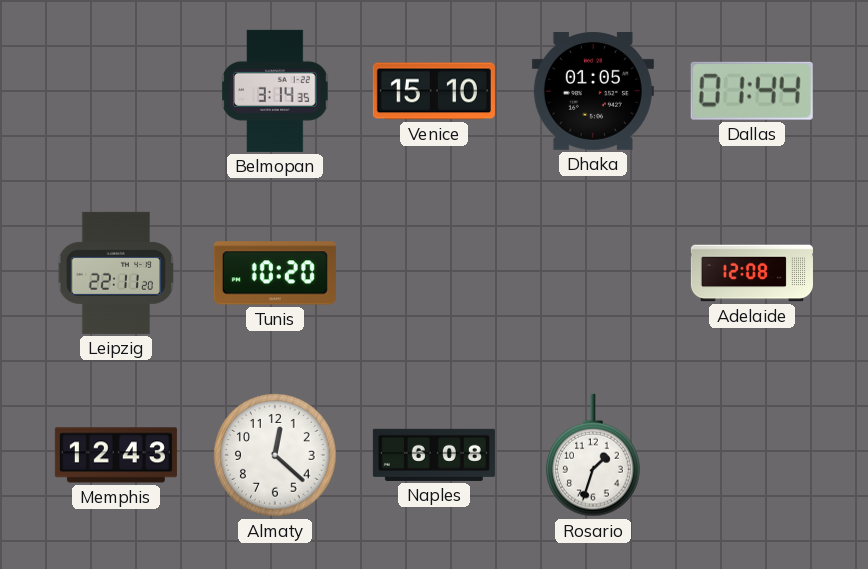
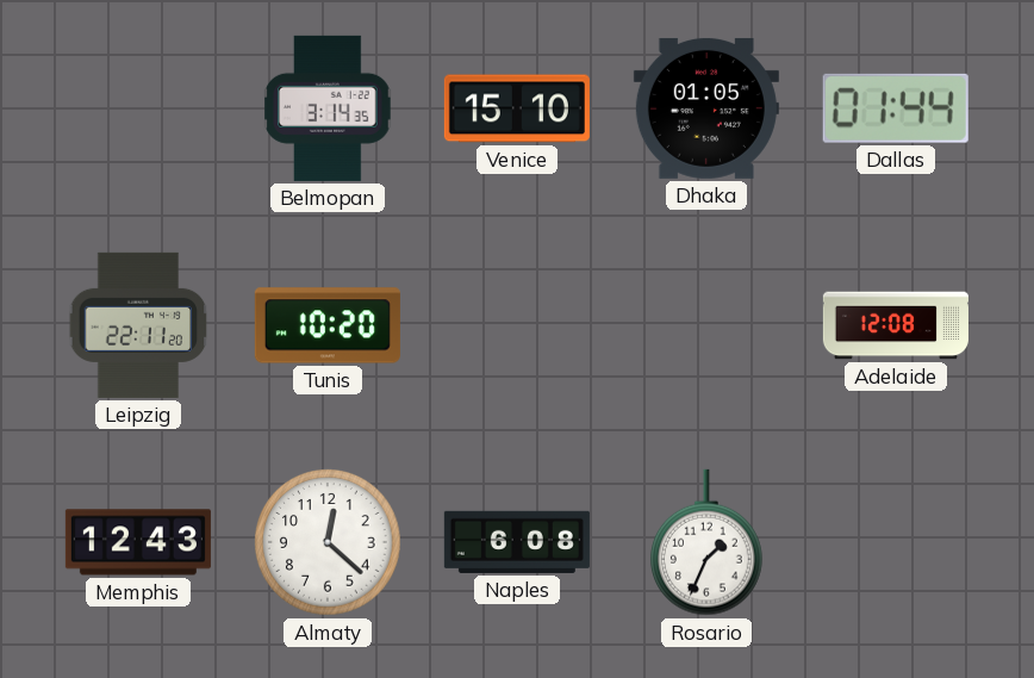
Rosario: 1:33 -> 1:34 (708, 542)
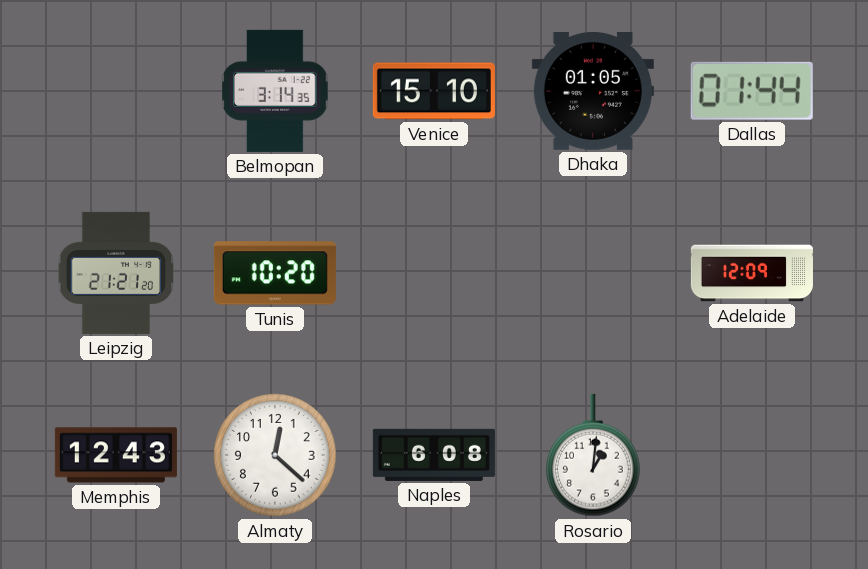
Leipzig: 22:11 -> 21:21 (116, 273)
Adelaide: 12:08 -> 12:09 (752, 273)
Rosario: 1:34 -> 1:01 (594, 455)
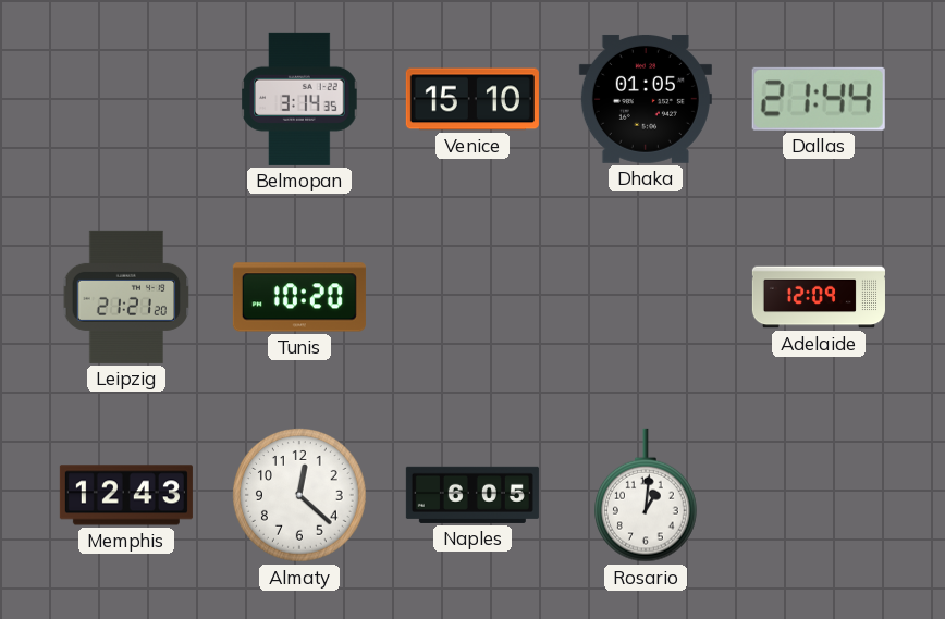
Dallas: 01:44 -> 21:44 (819, 99)
Naples: 6:08 -> 6:05 (472, 495)
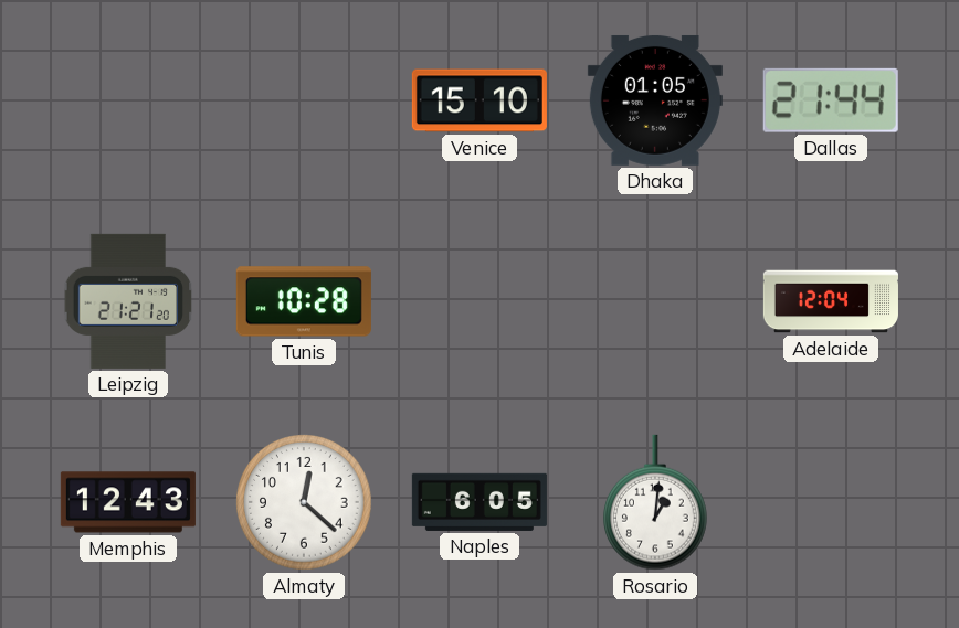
Belmopan: 3:14 -> none (299, 99)
Tunis: 10:20 -> 10:28 (304, 301)
Adelaide: 12:09 -> 12:04 (831, 301)
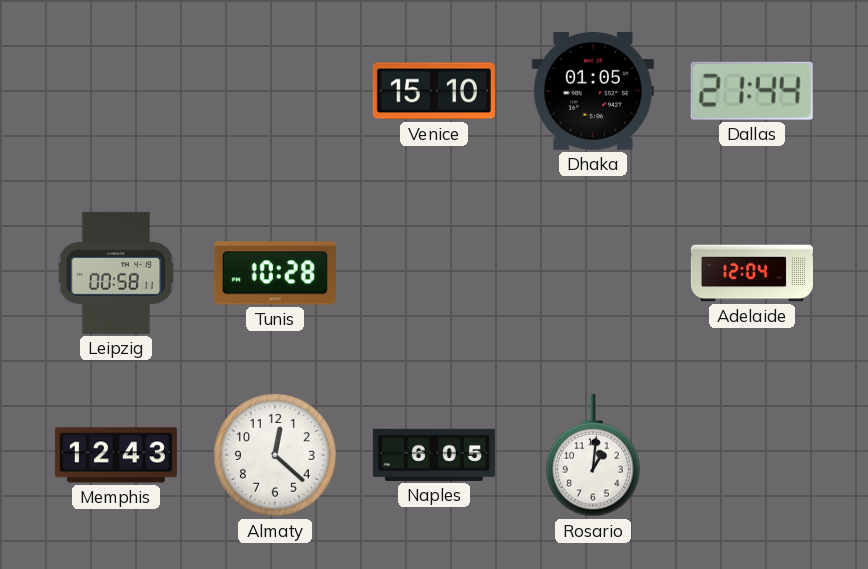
Leipzig: 21:21 -> 00:58 (116, 273)
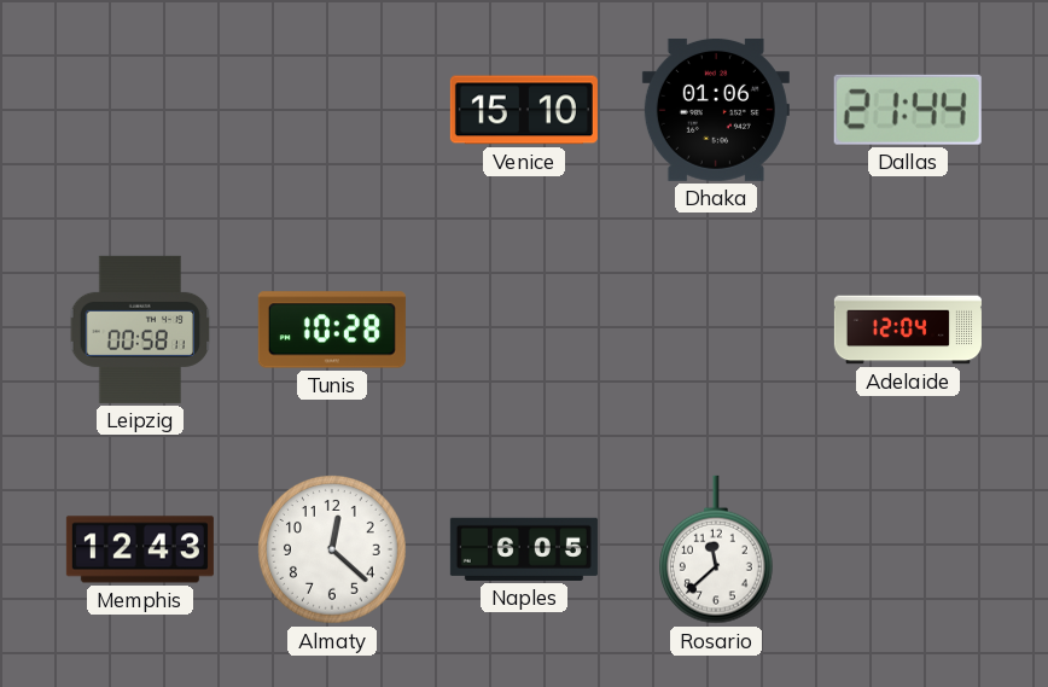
Dhaka: 01:05 -> 01:06 (716, 110)
Rosario: 1:01 -> 11:38 (717, 549)
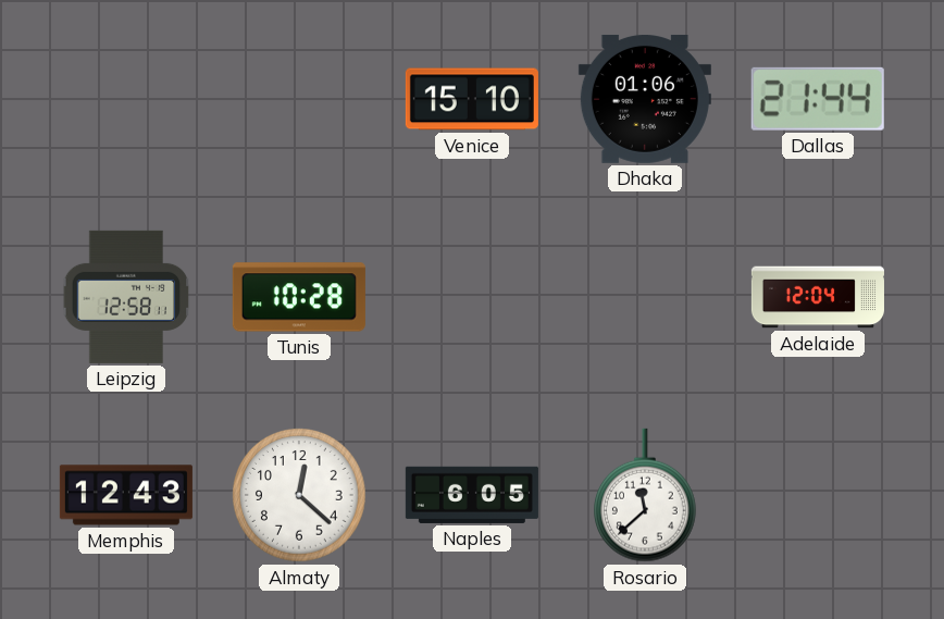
Leipzig: 00:58 -> 12:58 (126, 297)
